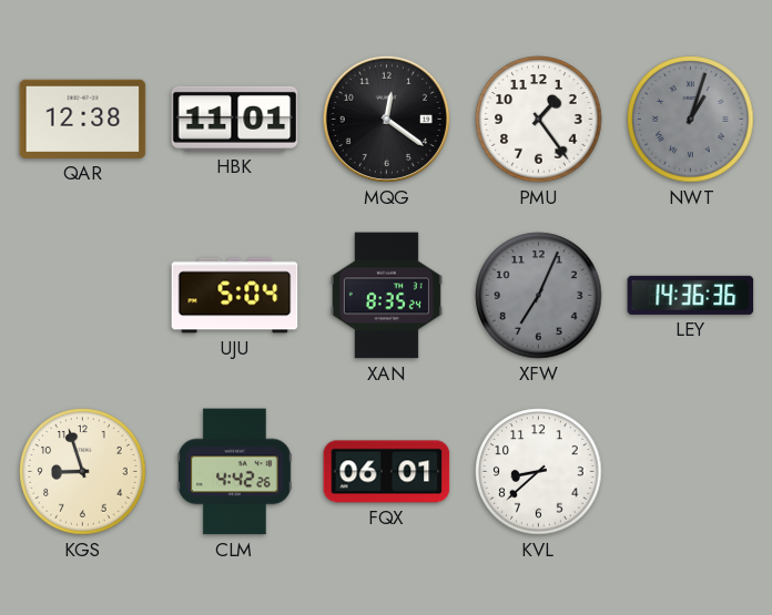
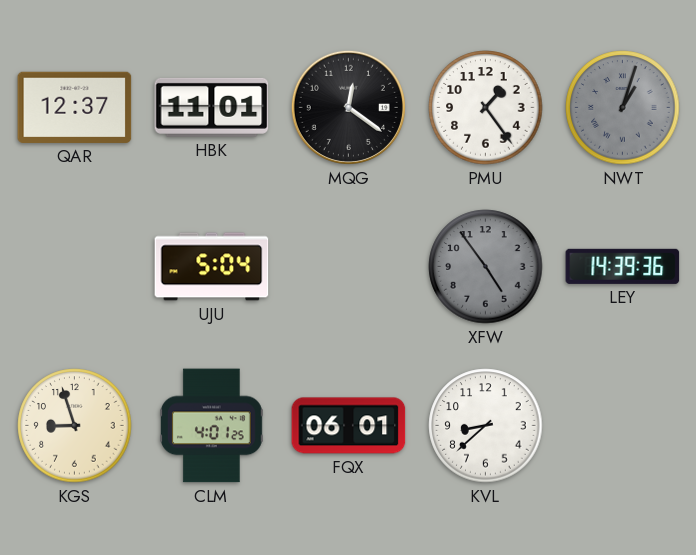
QAR: 12:38 -> 12:37 (75, 107)
XAN: 8:35 -> none (386, 296)
XFW: 7:04 -> 4:54 (486, 267)
LEY: 14:36 -> 14:39 (623, 266)
CLM: 4:42 -> 4:01 (211, 426)
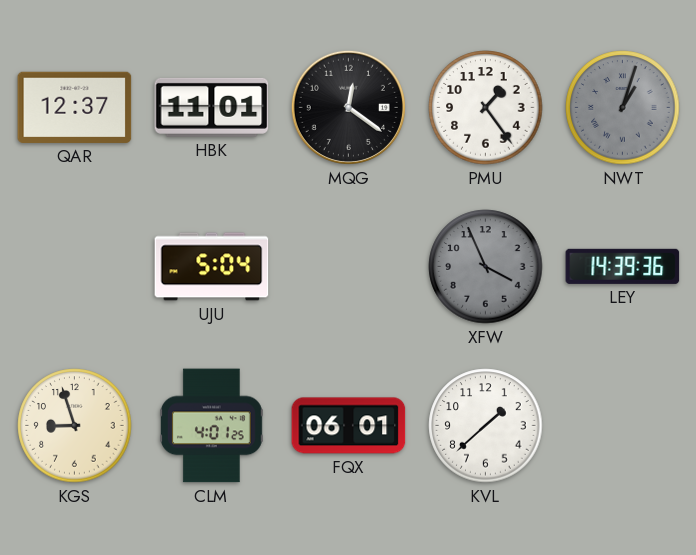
XFW: 4:54 -> 3:56 (486, 267)
KVL: 8:38 -> 1:38 (486, 426)
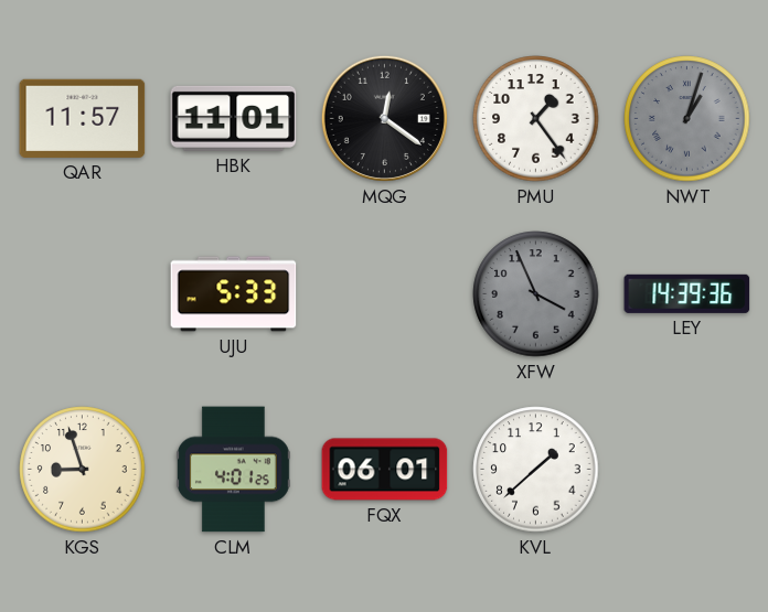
QAR: 12:37 -> 11:57 (83, 118)
UJU: 5:04 -> 5:33 (234, 294)
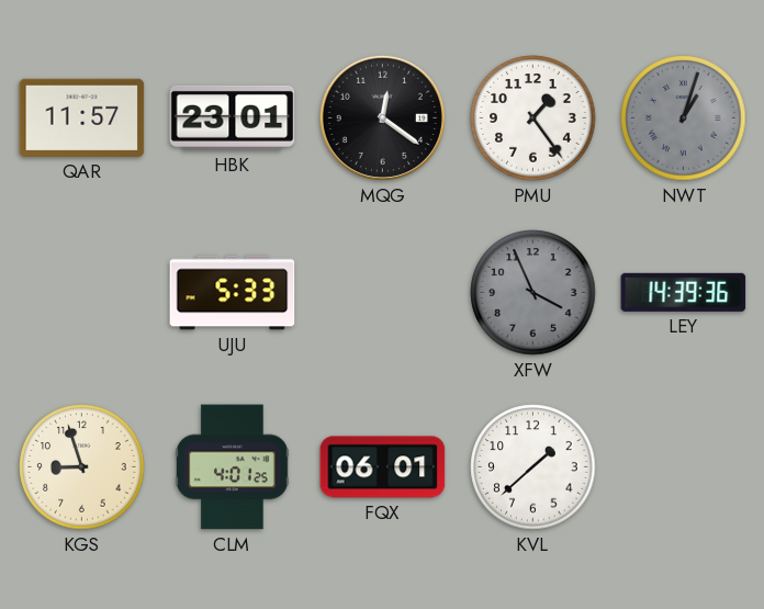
HBK: 11:01 -> 23:01 (233, 117)
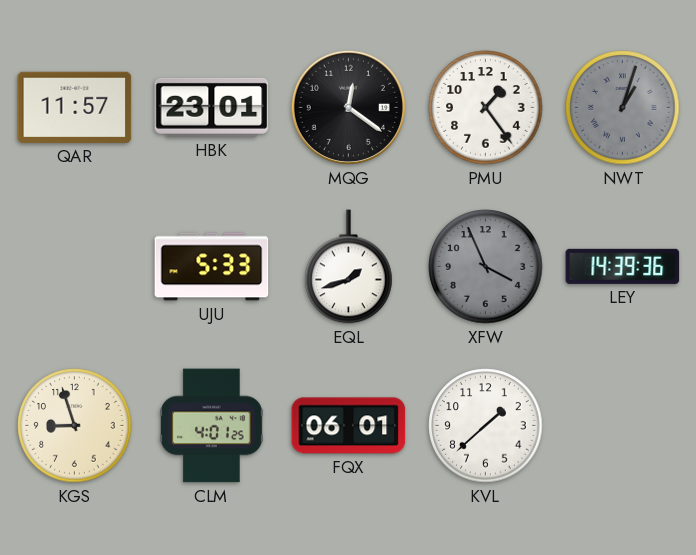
EQL: none -> 1:42 (349, 267)
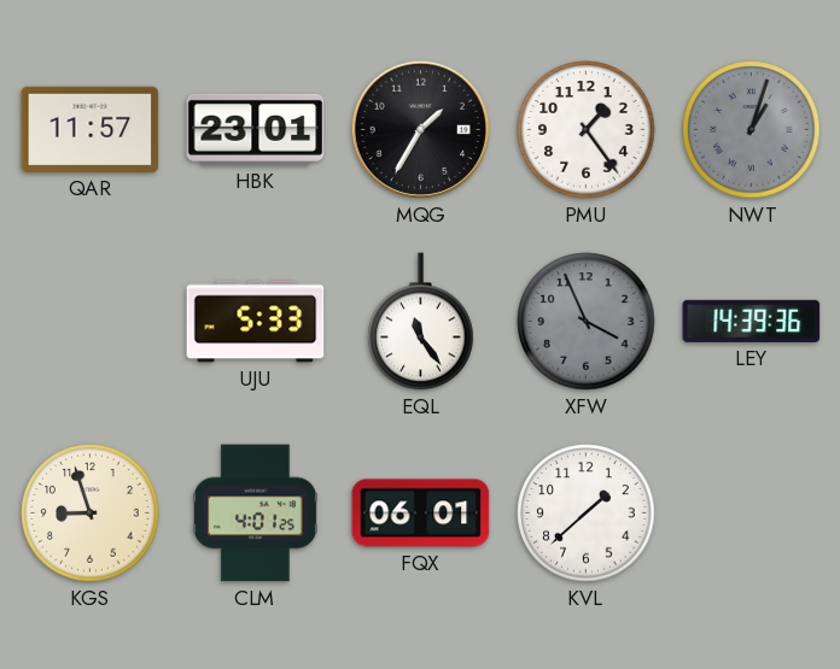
MQG: 12:21 -> 1:35 (420, 129)
EQL: 1:42 -> 11:24 (421, 322)
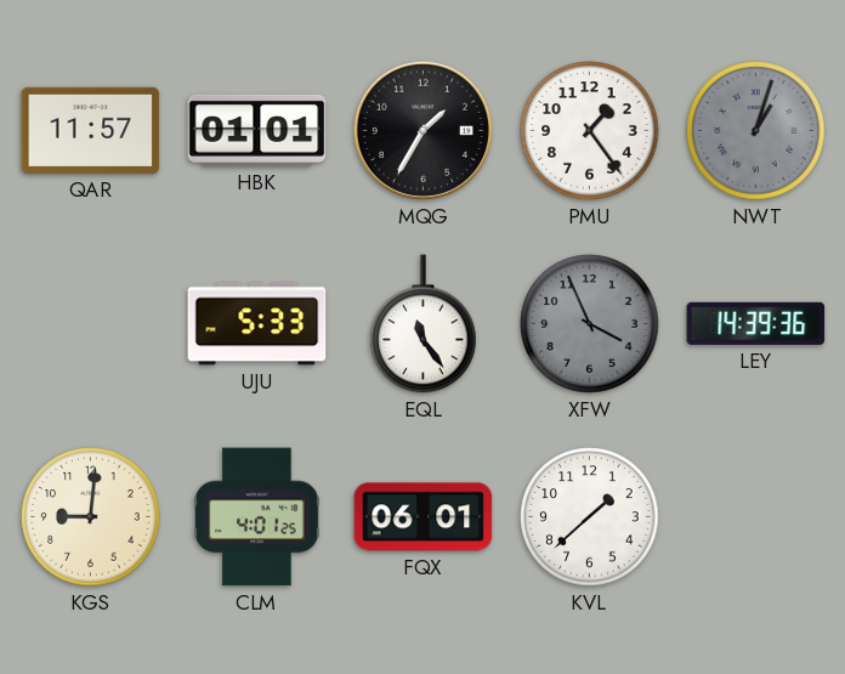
HBK: 23:01 -> 01:01 (257, 130)
KGS: 8:57 -> 9:01 (91, 517)
